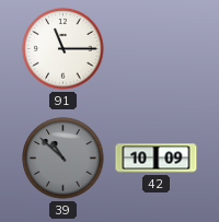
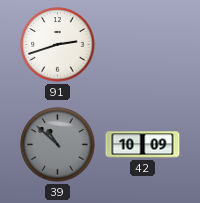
91: 11:15 -> 2:42 (58, 45)
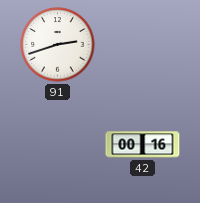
39: 10:52 -> none (58, 145)
42: 10:09 -> 00:16 (143, 145)
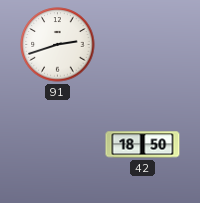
42: 00:16 -> 18:50 (143, 145)
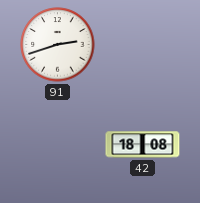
42: 18:50 -> 18:08 (143, 145)
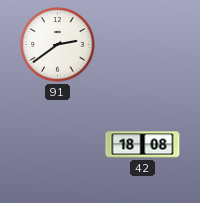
91: 2:42 -> 2:39 (58, 45)
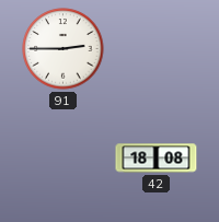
91: 2:39 -> 2:45 (64, 49)
